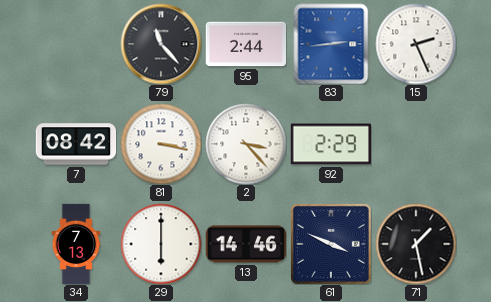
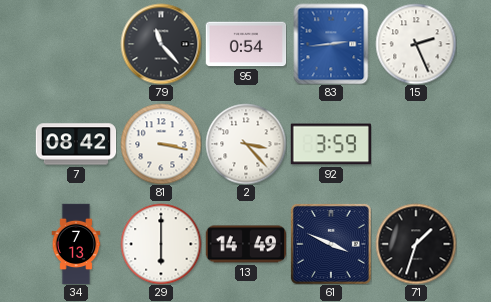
95: 2:44 -> 0:54 (246, 44)
92: 2:29 -> 3:59 (330, 144)
13: 14:46 -> 14:49 (246, 244)
71: 1:28 -> 1:33 (416, 244)
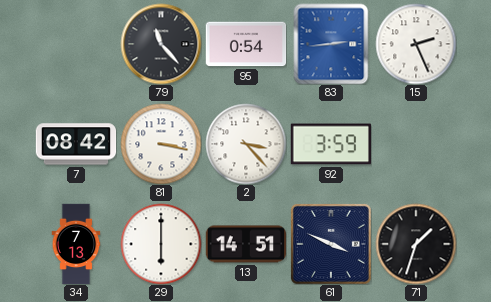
13: 14:49 -> 14:51 (246, 244)
